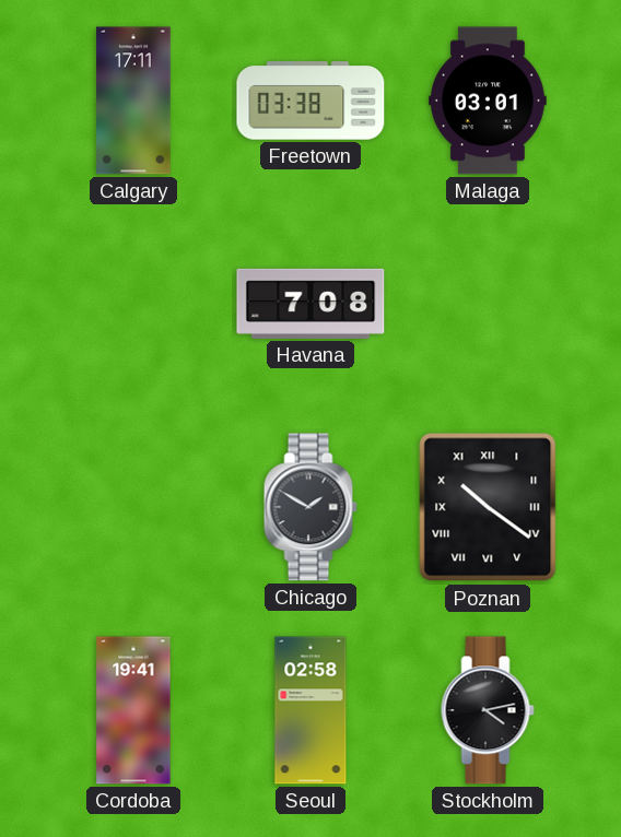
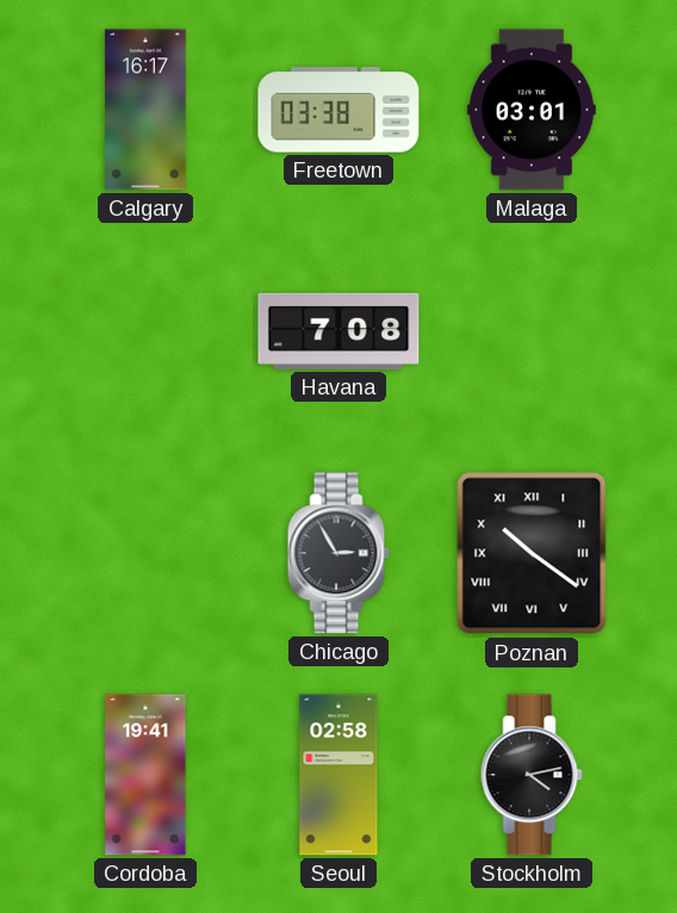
Calgary: 17:11 -> 16:17 (145, 110)
Chicago: 1:50 -> 2:55 (338, 553)
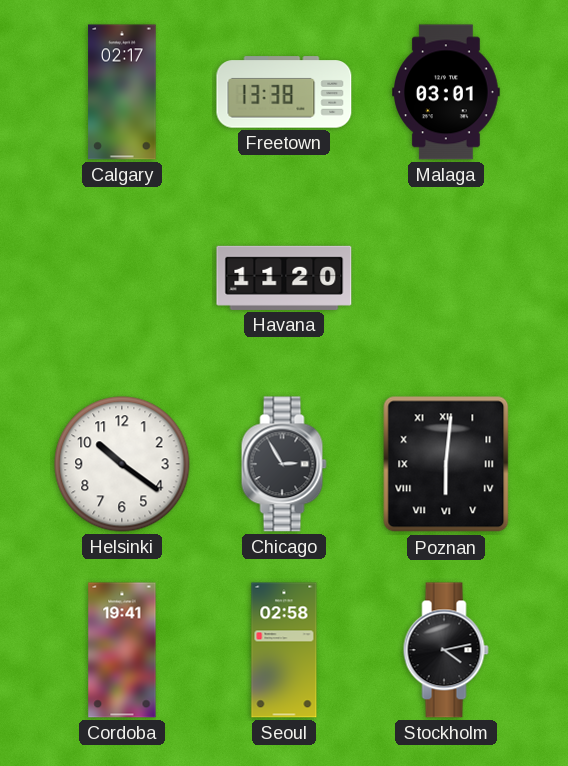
Calgary: 16:17 -> 02:17 (122, 92)
Freetown: 03:38 -> 13:38 (284, 92)
Havana: 7:08 -> 11:20 (284, 278)
Helsinki: none -> 10:21 (122, 464)
Poznan: 10:21 -> 6:01 (446, 464)
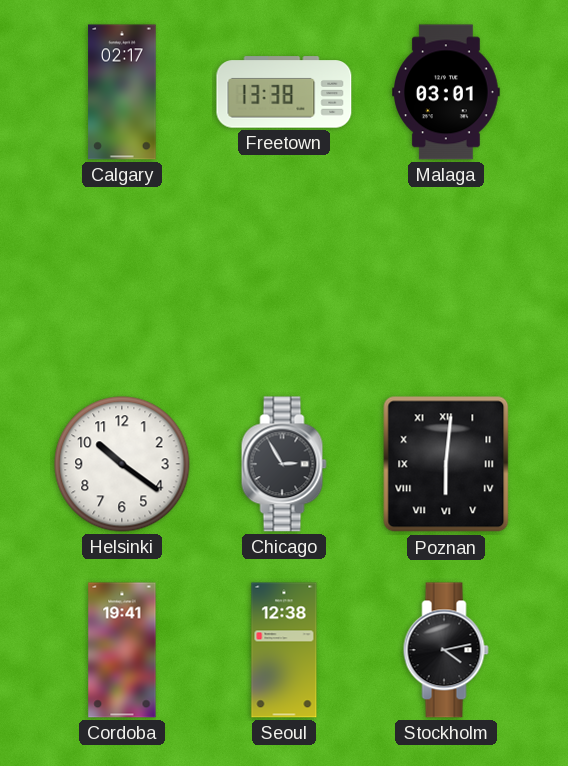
Havana: 11:20 -> none (284, 278)
Seoul: 02:58 -> 12:38 (284, 650)
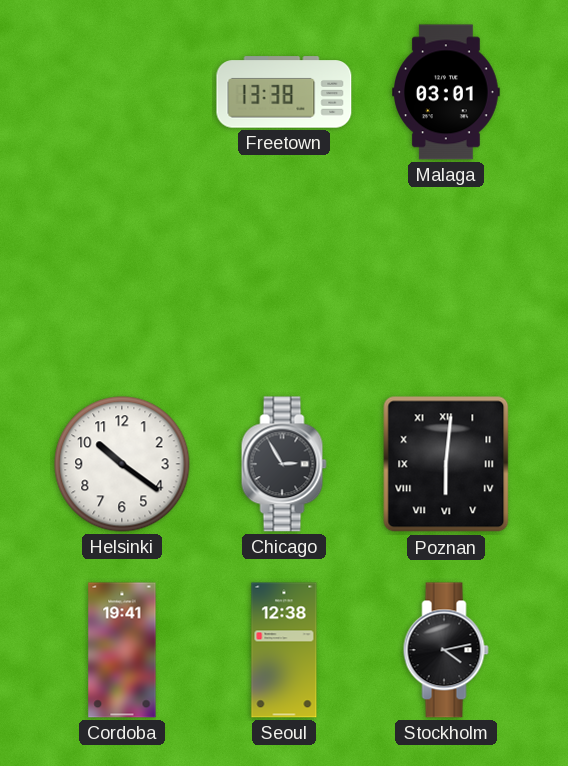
Calgary: 02:17 -> none (122, 92)
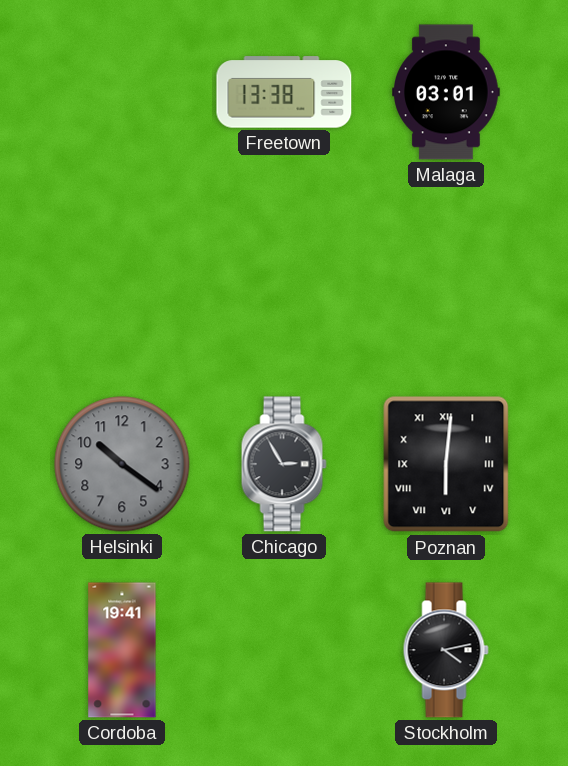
Helsinki dial: white -> grey (122, 464)
Seoul: 12:38 -> none (284, 650)
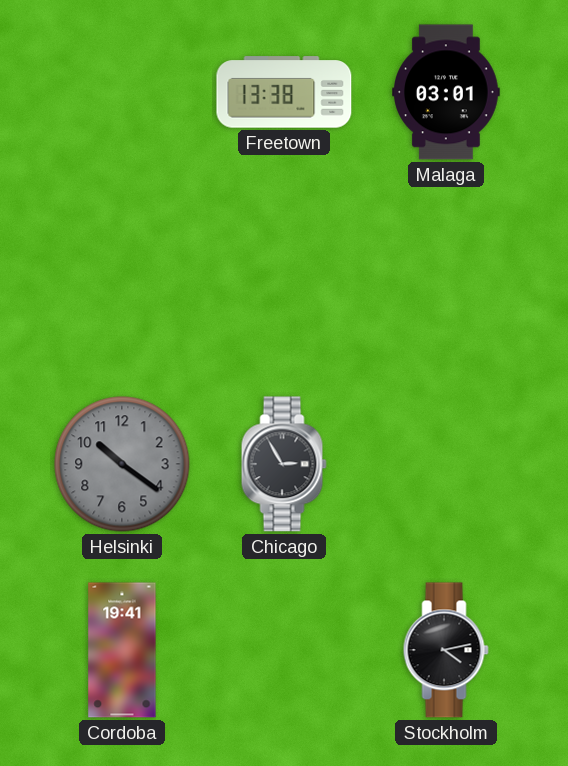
Poznan: 6:01 -> none (446, 464)
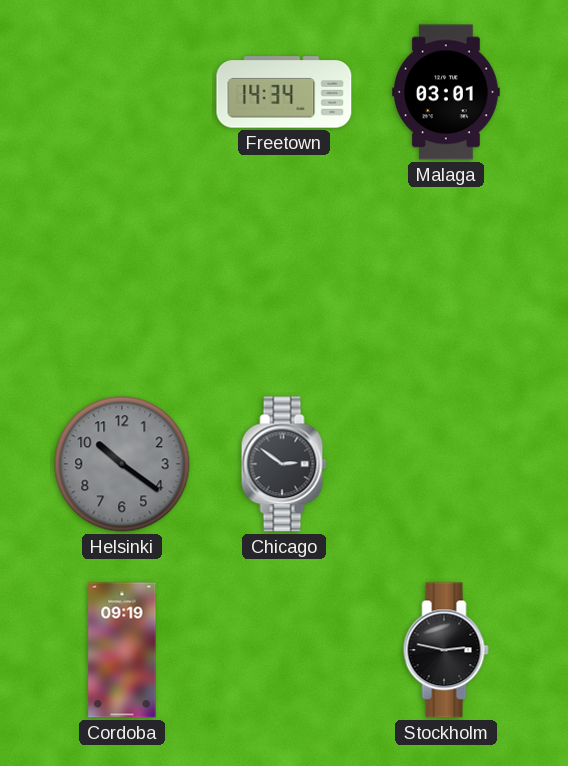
Freetown: 13:38 -> 14:34 (284, 92)
Chicago: 2:55 -> 2:51 (284, 464)
Cordoba: 19:41 -> 09:19 (122, 650)
Stockholm: 4:13 -> 2:47 (446, 650)
